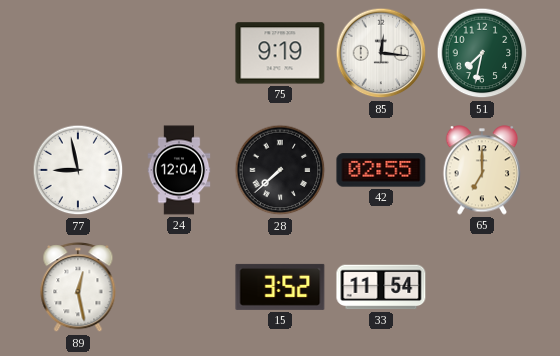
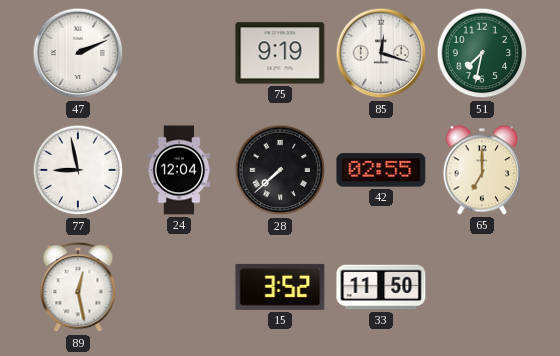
47: none -> 2:11 (78, 53)
85: 12:16 -> 12:18 (381, 53)
33: 11:54 -> 11:50 (381, 287)
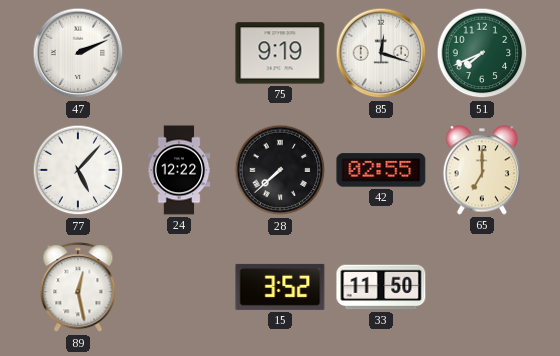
51: 7:32 -> 7:41 (482, 53)
77: 8:58 -> 5:07 (78, 170)
24: 12:04 -> 12:22 (179, 170)
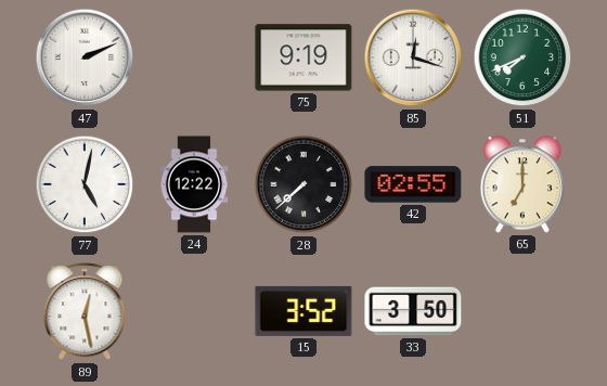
77: 5:07 -> 5:02 (85, 184)
33: 11:50 -> 3:50 (413, 311)
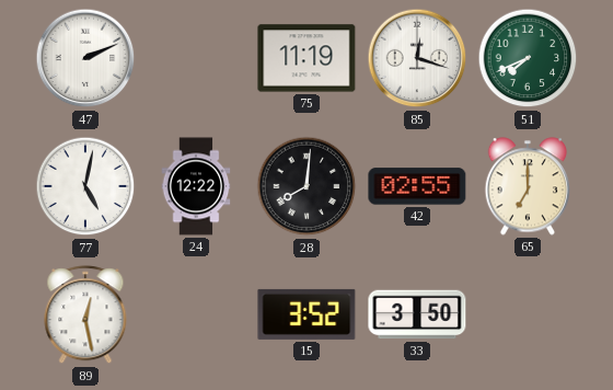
75: 9:19 -> 11:19 (307, 58)
28: 7:38 -> 8:01 (307, 186)
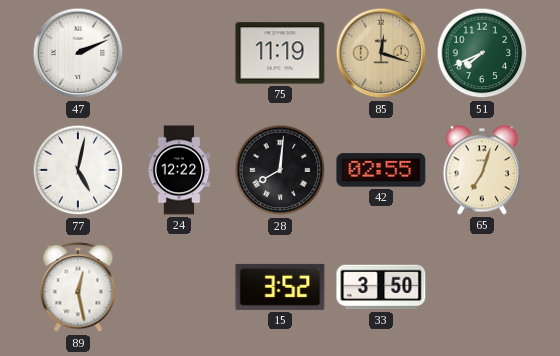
85 dial: white -> champagne (381, 53)
65: 7:00 -> 7:03 (482, 170)
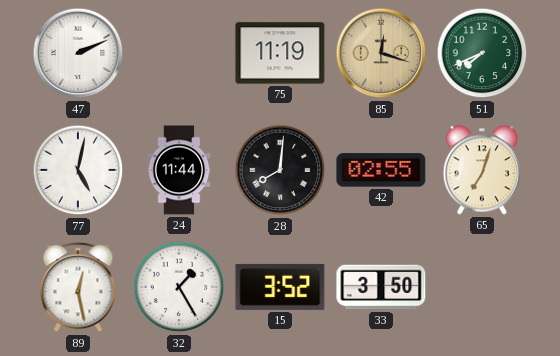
24: 12:22 -> 11:44 (179, 170)
32: none -> 1:25 (179, 287)
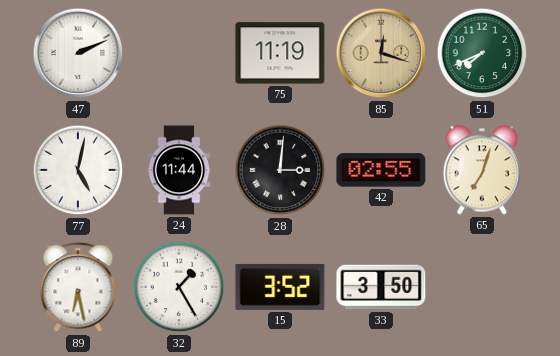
28: 8:01 -> 3:01 (280, 170)
89: 12:28 -> 6:28 (78, 288)
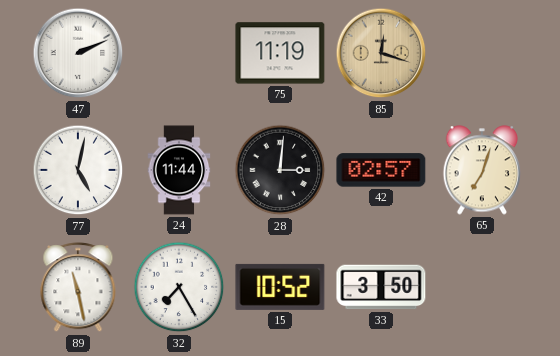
51: 7:41 -> none (482, 53)
42: 02:55 -> 02:57 (381, 170)
89: 6:28 -> 11:28 (78, 288)
32: 1:25 -> 7:25 (179, 287)
15: 3:52 -> 10:52 (280, 287)
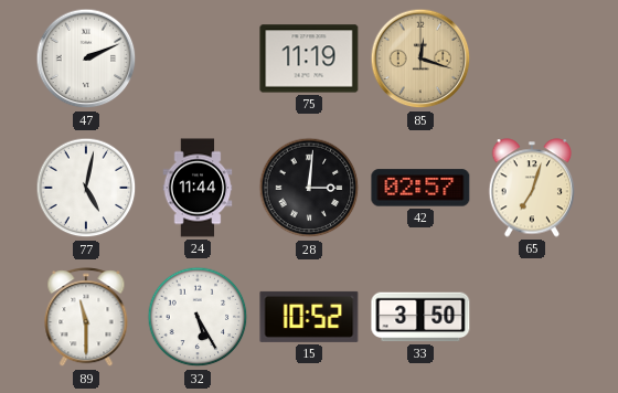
89: 11:28 -> 11:30 (86, 318)
32: 7:25 -> 5:25 (198, 317)
